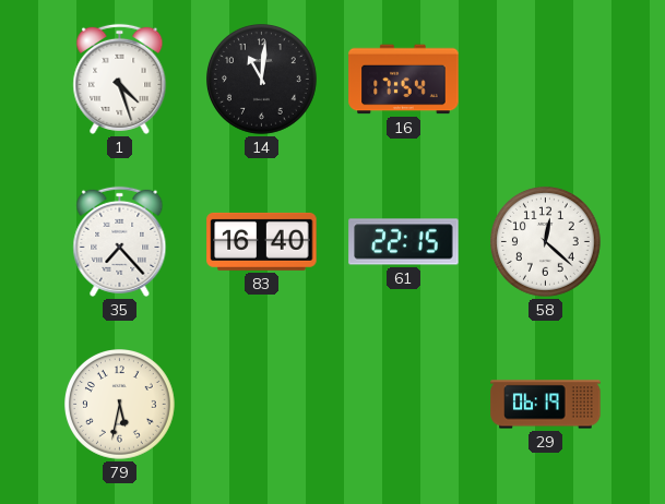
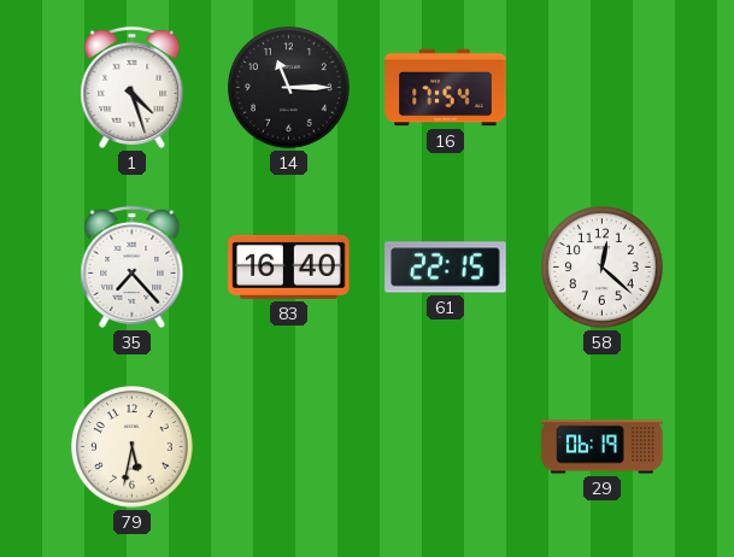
14: 11:01 -> 11:15 (289, 88)
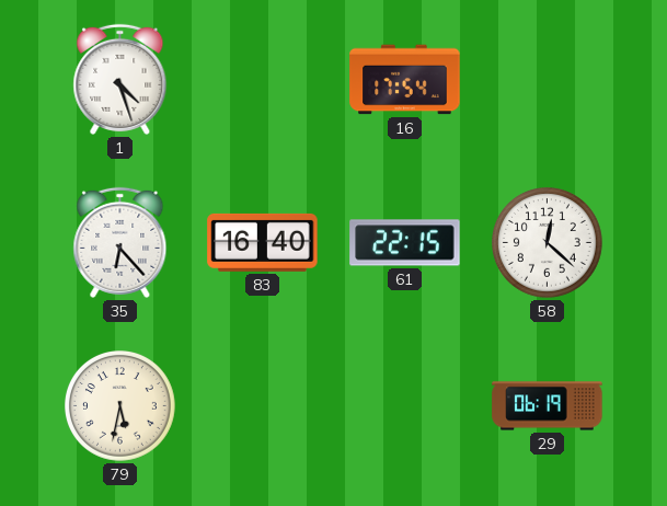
14: 11:15 -> none (289, 88)
35: 7:23 -> 6:23 (120, 242)
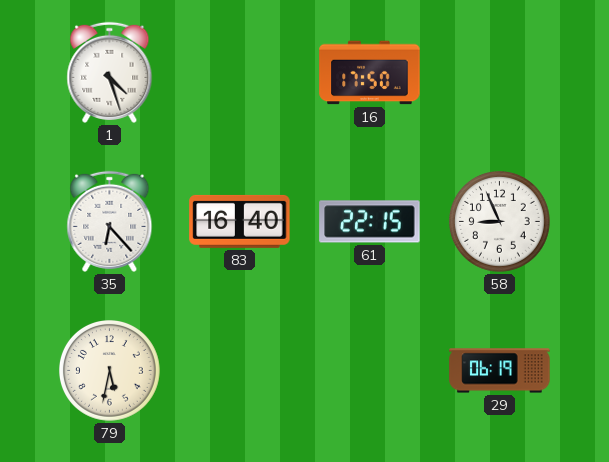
16: 17:54 -> 17:50 (370, 73)
58: 12:22 -> 8:56 (500, 222)
